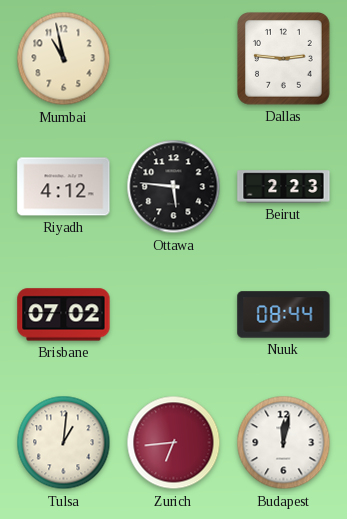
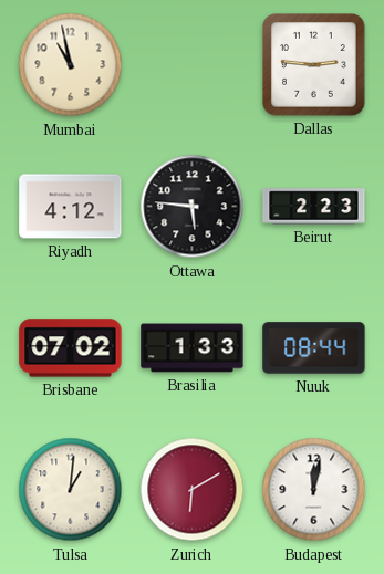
Brasilia: none -> 1:33 (193, 348)
Zurich: 6:44 -> 6:10 (193, 490)
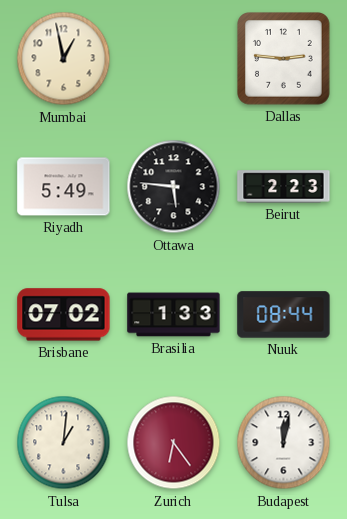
Mumbai: 10:58 -> 12:58 (64, 59)
Riyadh: 4:12 -> 5:49 (64, 187)
Zurich: 6:10 -> 6:24 (174, 443)
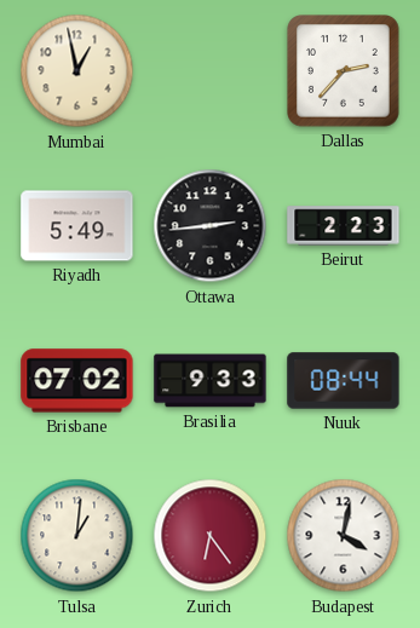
Dallas: 2:46 -> 2:37 (344, 71)
Ottawa: 5:46 -> 2:44 (211, 226)
Brasilia: 1:33 -> 9:33 (211, 381)
Budapest: 12:02 -> 4:02 (344, 536)
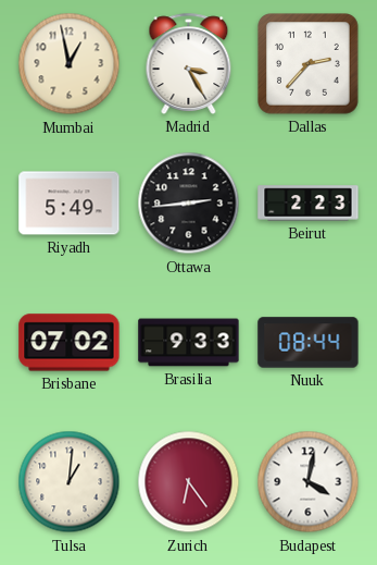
Madrid: none -> 3:25 (189, 63)
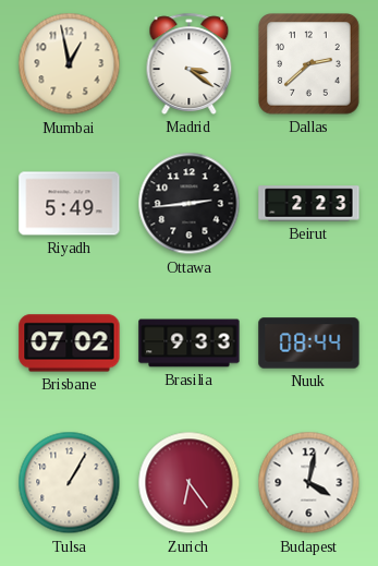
Madrid: 3:25 -> 3:21 (190, 63)
Dallas: 2:37 -> 2:38 (309, 64)
Tulsa: 1:01 -> 1:05 (70, 483)
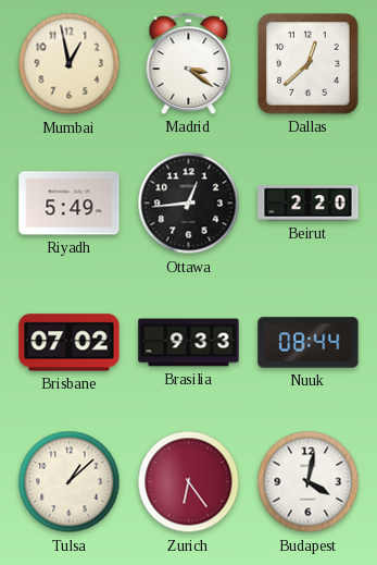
Dallas: 2:38 -> 12:38 (309, 64)
Ottawa: 2:44 -> 12:44 (189, 204)
Beirut: 2:23 -> 2:20 (309, 204)
Tulsa: 1:05 -> 1:08 (70, 482)
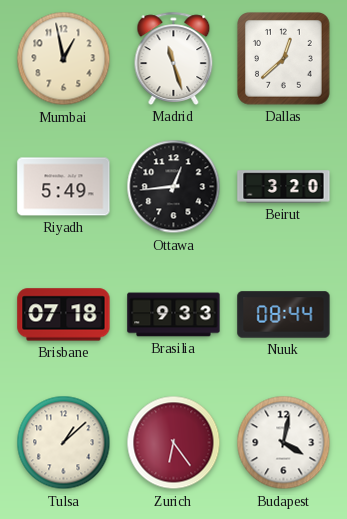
Madrid: 3:21 -> 11:27 (174, 58)
Beirut: 2:20 -> 3:20 (284, 187)
Brisbane: 07:02 -> 07:18 (64, 315)
